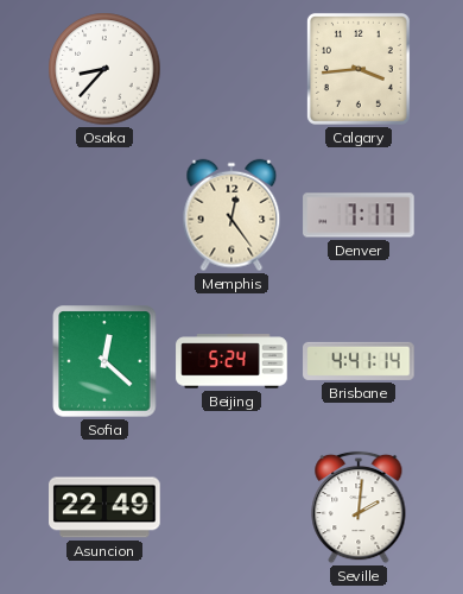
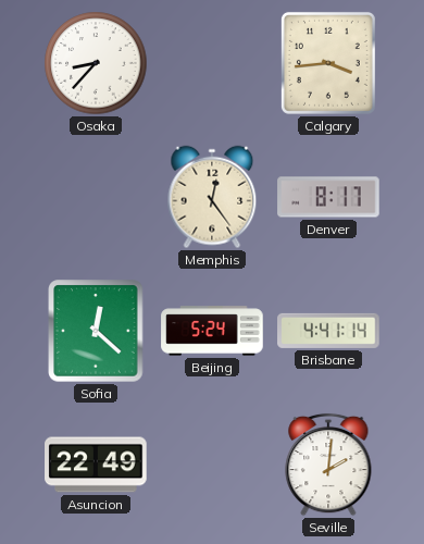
Denver: 7:17 -> 8:17 (328, 197)
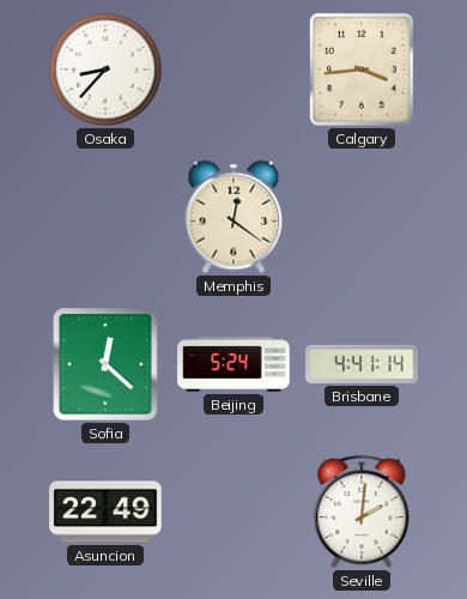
Memphis: 12:24 -> 12:21 (233, 217)
Denver: 8:17 -> none (328, 197)
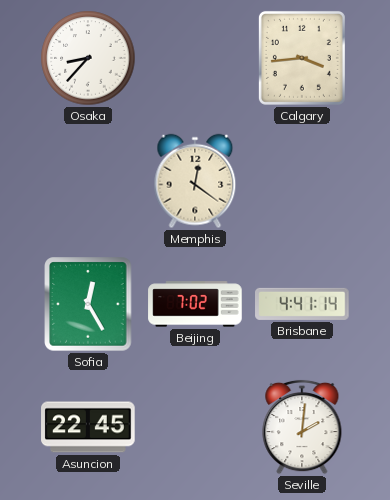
Sofia: 12:22 -> 12:25 (88, 304)
Beijing: 5:24 -> 7:02 (195, 304)
Asuncion: 22:49 -> 22:45 (88, 427)
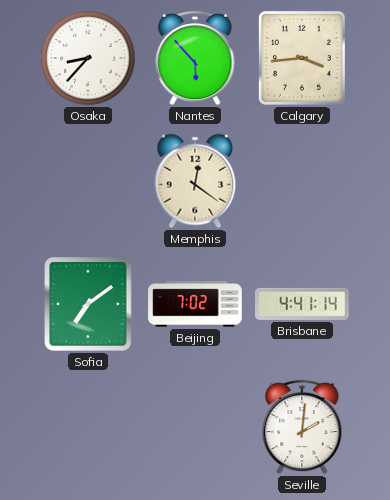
Nantes: none -> 5:53 (195, 58)
Sofia: 12:25 -> 7:09 (88, 304)
Asuncion: 22:45 -> none (88, 427)
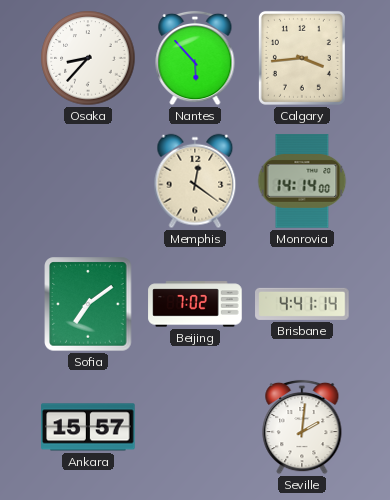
Monrovia: none -> 14:14 (302, 181)
Ankara: none -> 15:57 (88, 427)
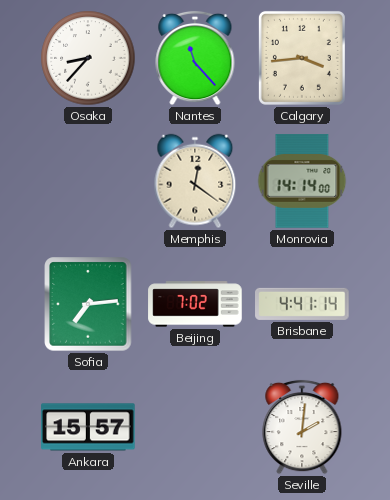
Nantes: 5:53 -> 11:23 (195, 58)
Sofia: 7:09 -> 7:14 (88, 304)
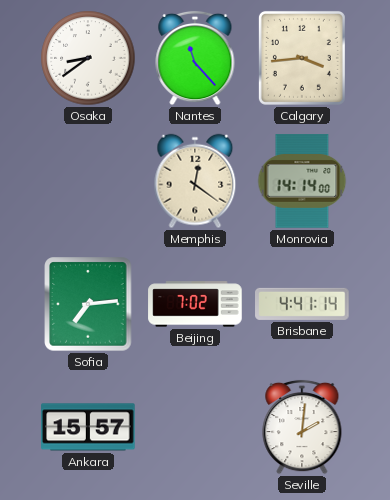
Osaka: 8:37 -> 8:39 (88, 58)
